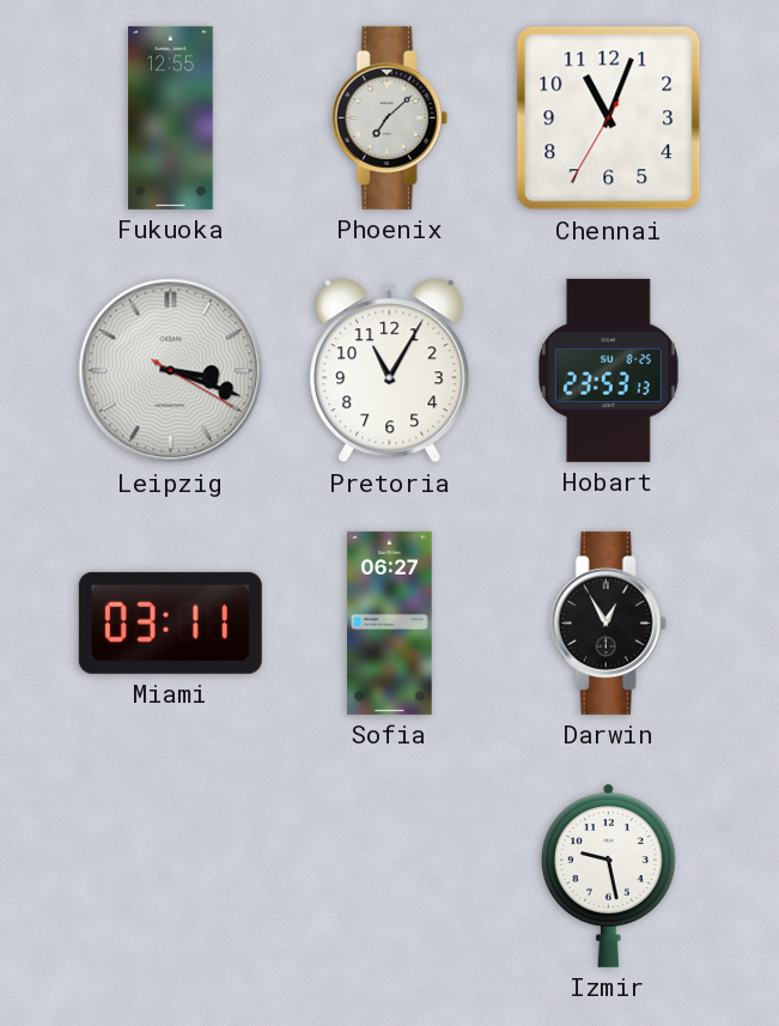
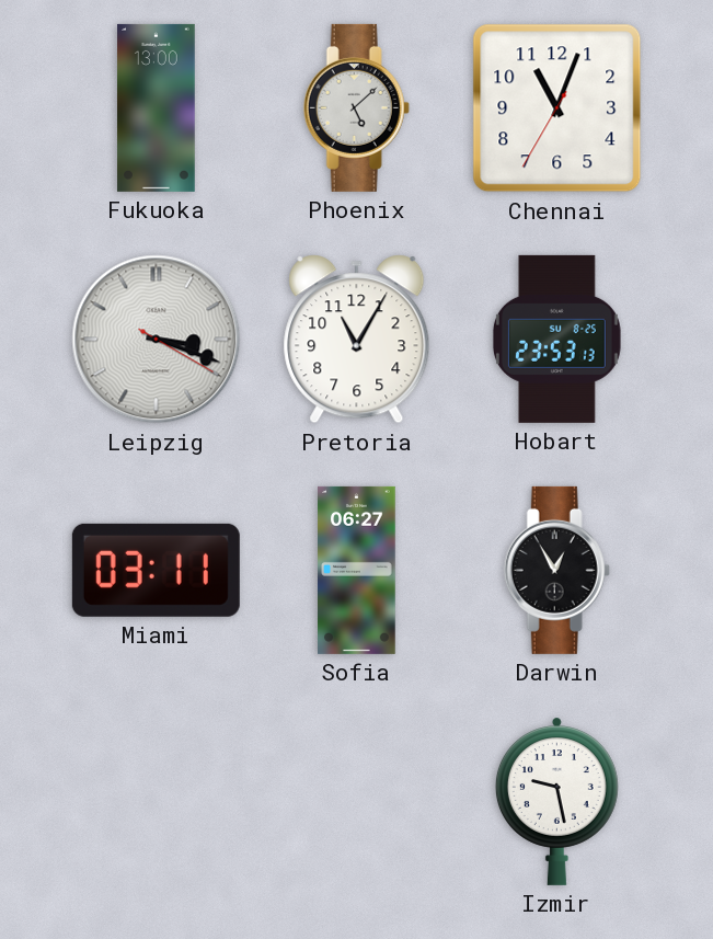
Fukuoka: 12:55 -> 13:00 (157, 107)
Phoenix: 7:08 -> 5:08 (356, 107)
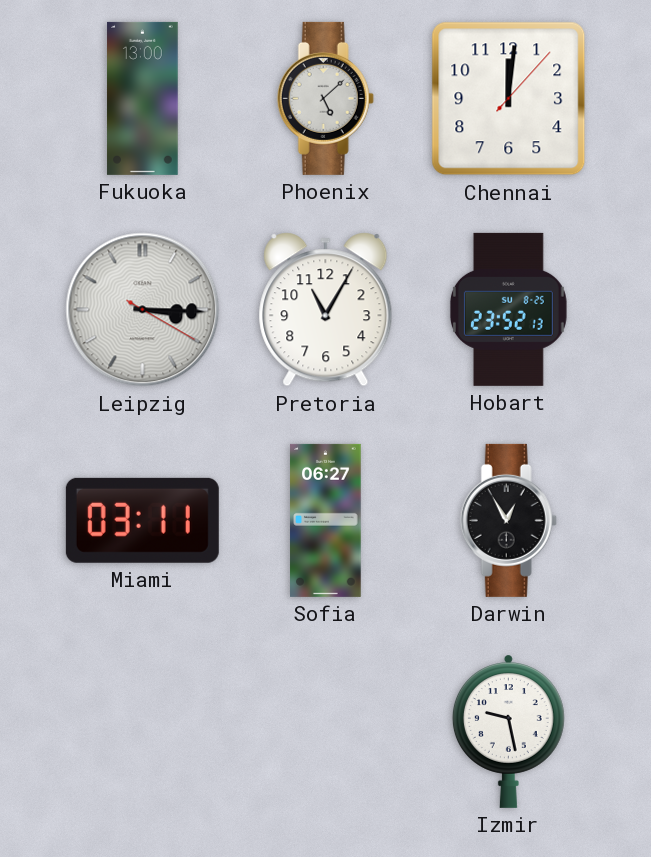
Chennai: 11:03 -> 12:01 (509, 99)
Leipzig: 3:18 -> 3:15 (143, 310)
Hobart: 23:53 -> 23:52 (508, 309)
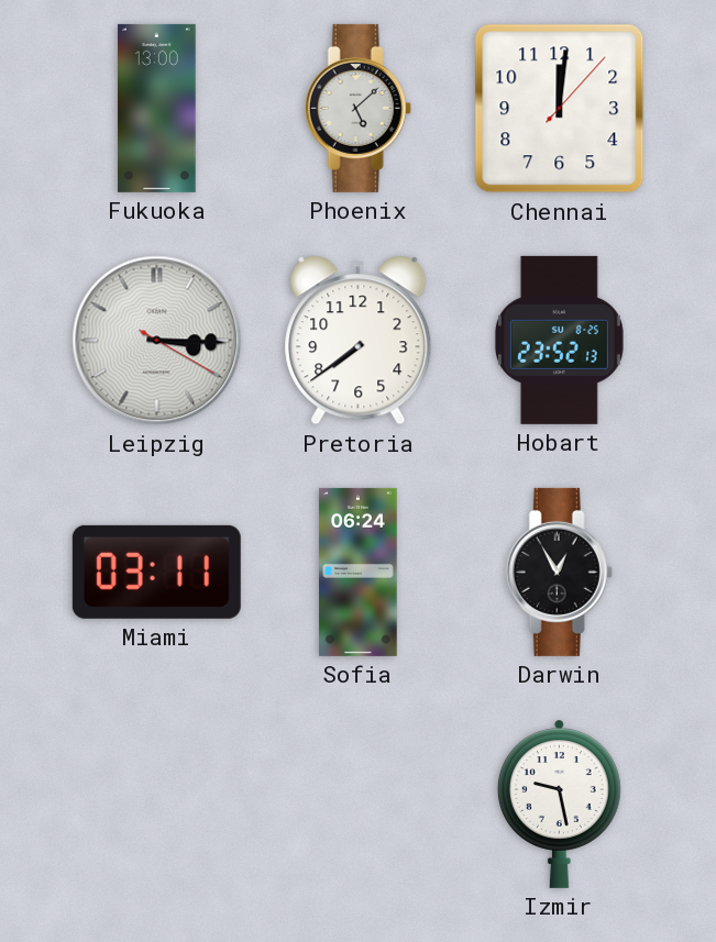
Pretoria: 11:05 -> 7:39 (359, 341)
Sofia: 06:27 -> 06:24 (359, 572)
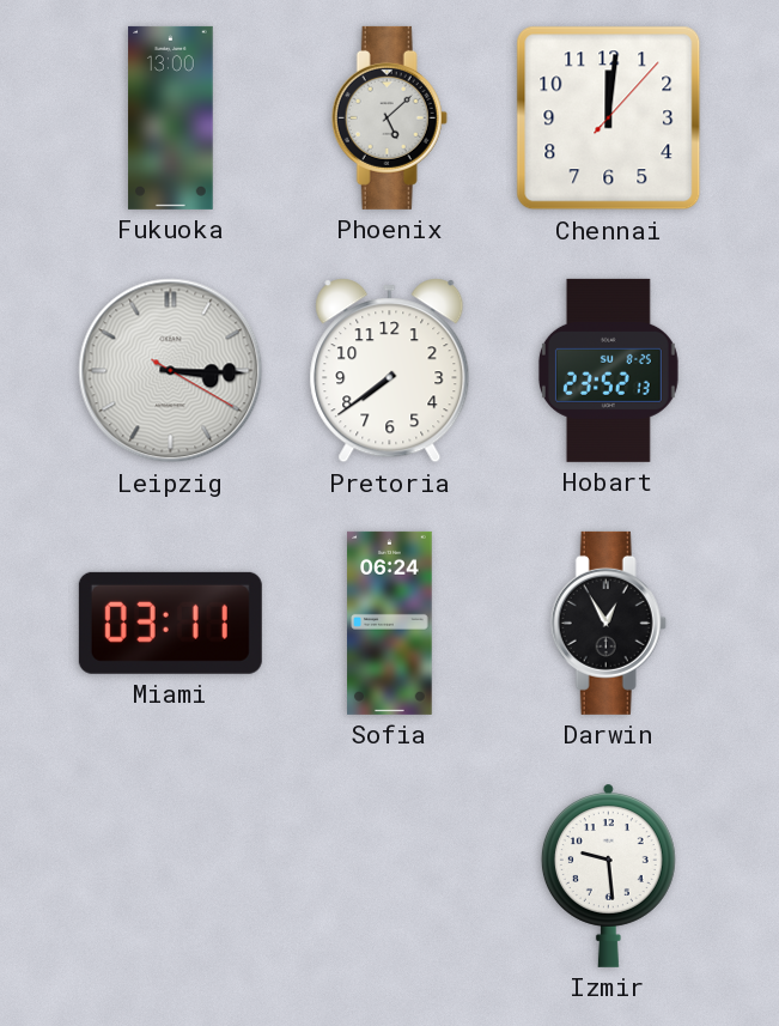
Izmir: 9:28 -> 9:29 (608, 875)
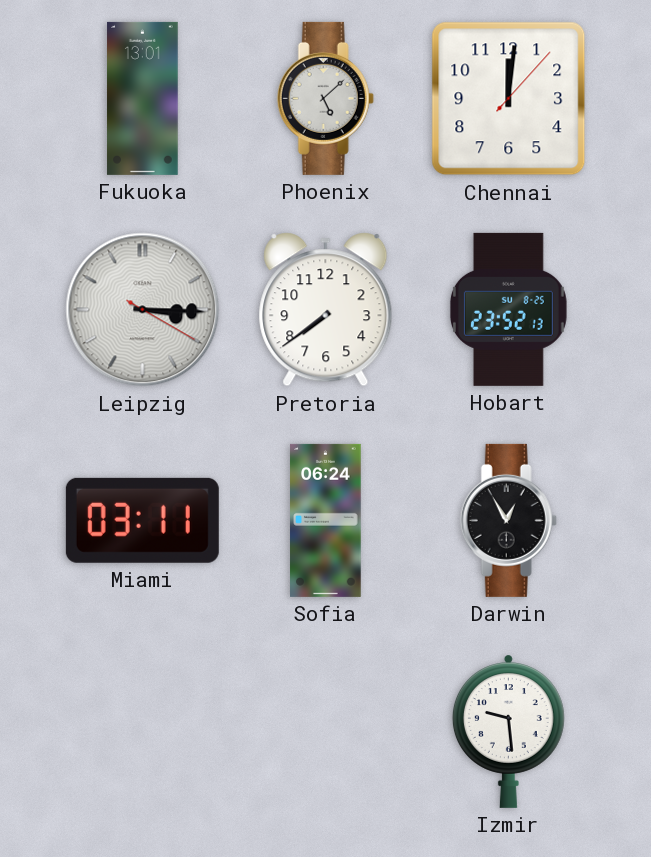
Fukuoka: 13:00 -> 13:01 (143, 98)
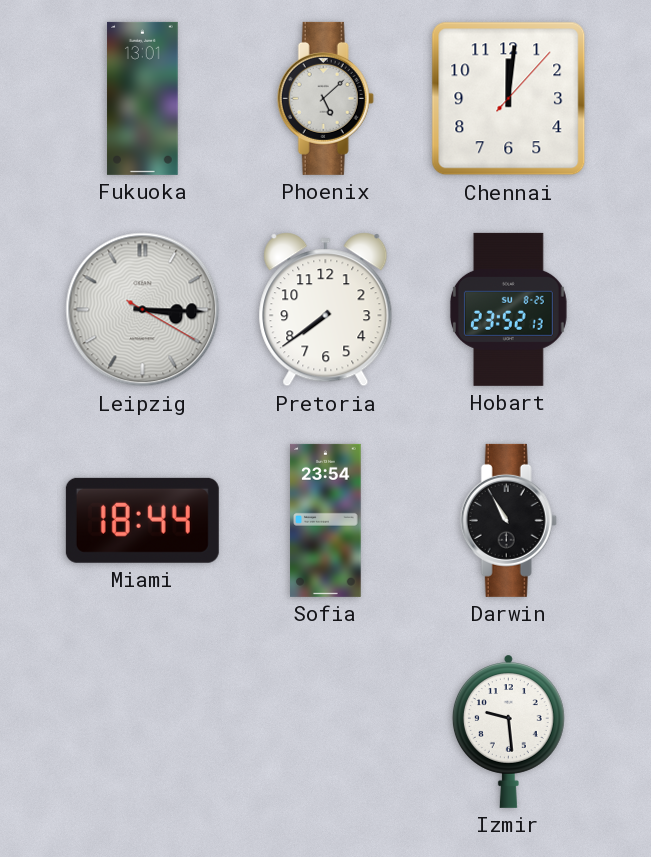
Miami: 03:11 -> 18:44 (142, 520)
Sofia: 06:24 -> 23:54 (326, 520)
Darwin: 12:55 -> 10:55 (508, 520)
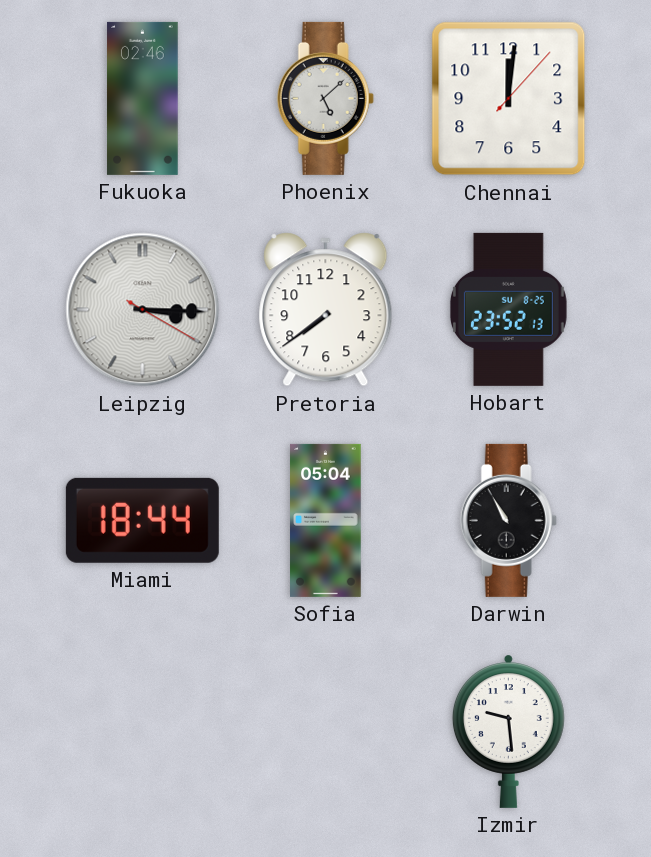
Fukuoka: 13:01 -> 02:46 (143, 98)
Sofia: 23:54 -> 05:04 (326, 520)
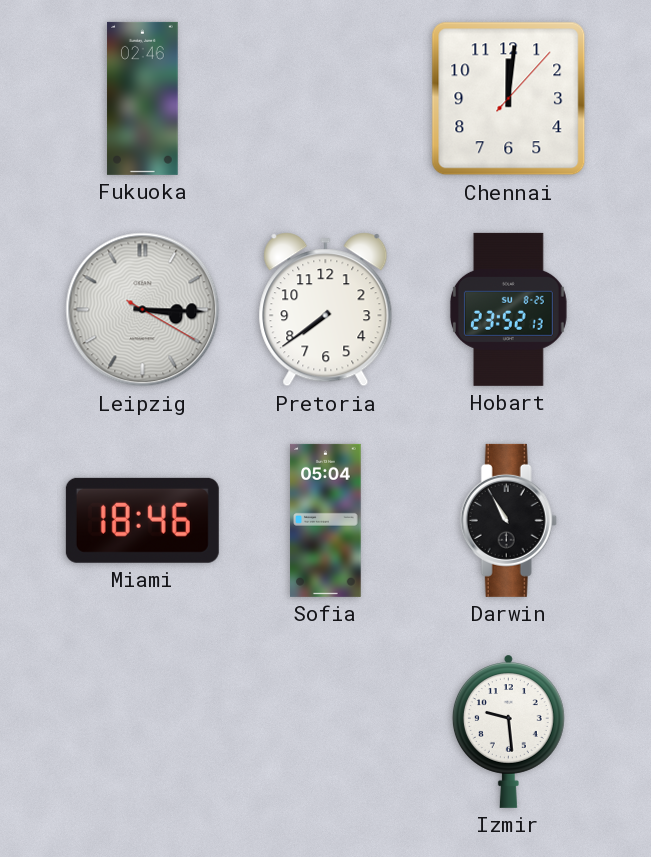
Phoenix: 5:08 -> none (325, 98)
Miami: 18:44 -> 18:46 (142, 520)
